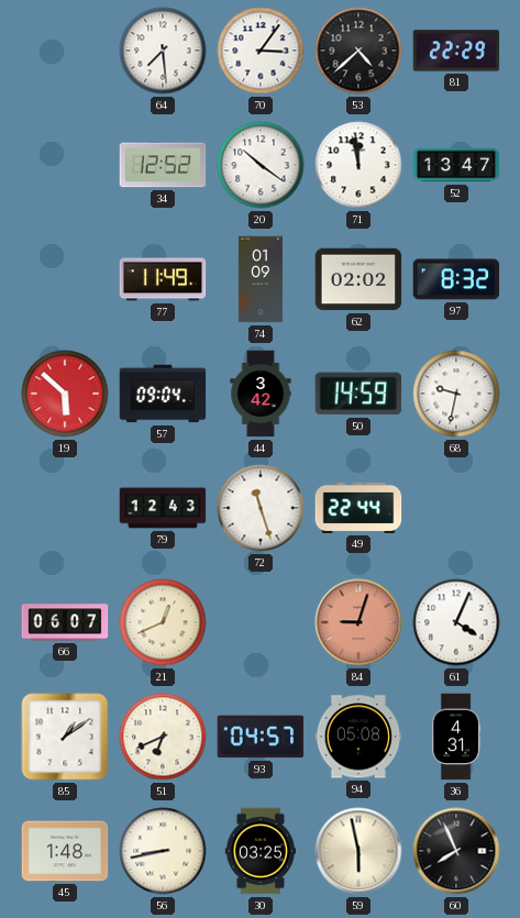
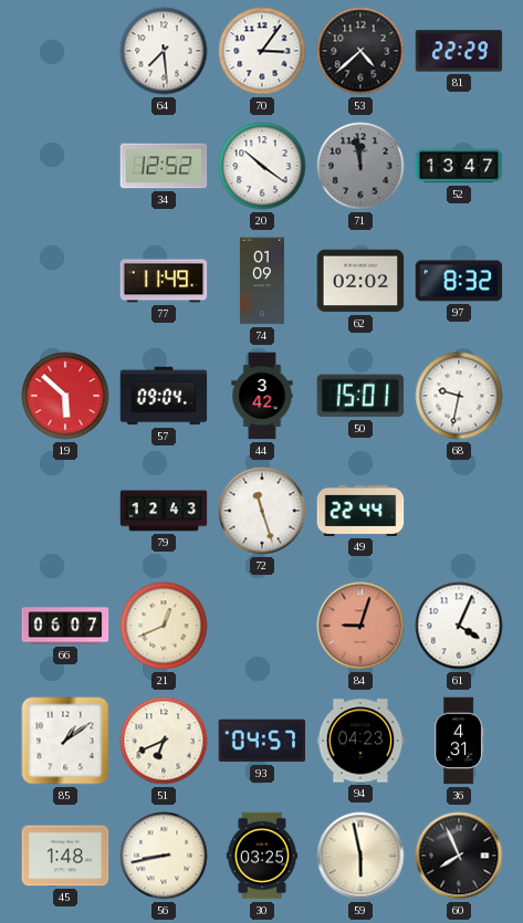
71 dial: white -> grey (360, 166)
50: 14:59 -> 15:01 (360, 396)
94: 05:08 -> 04:23 (360, 741)
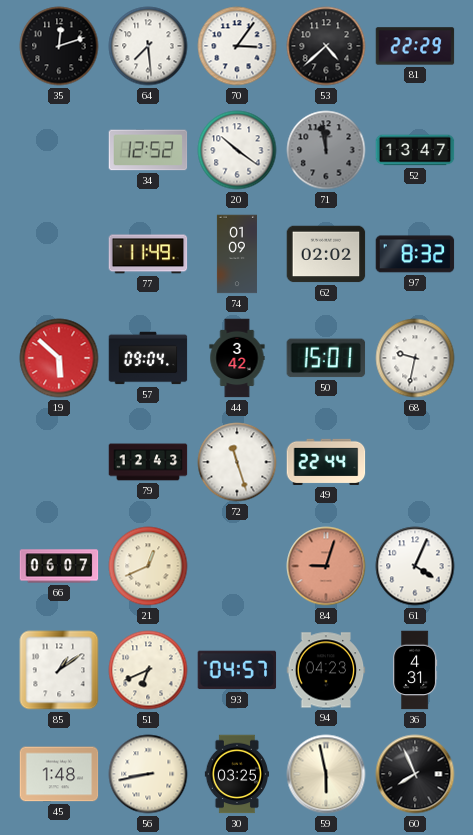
35: none -> 12:12 (59, 46)
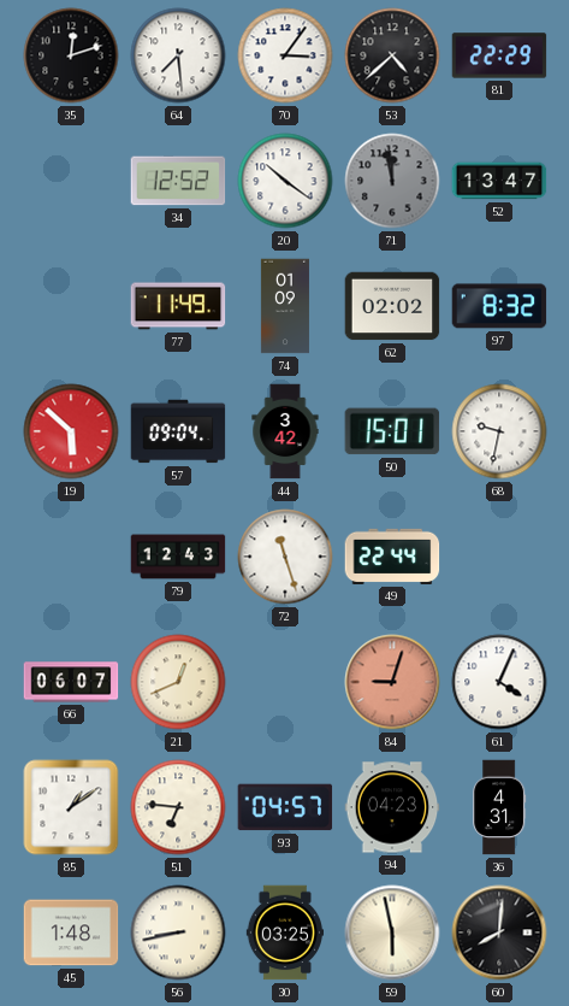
51: 6:41 -> 6:46 (178, 807)
60: 7:56 -> 8:01 (499, 933)
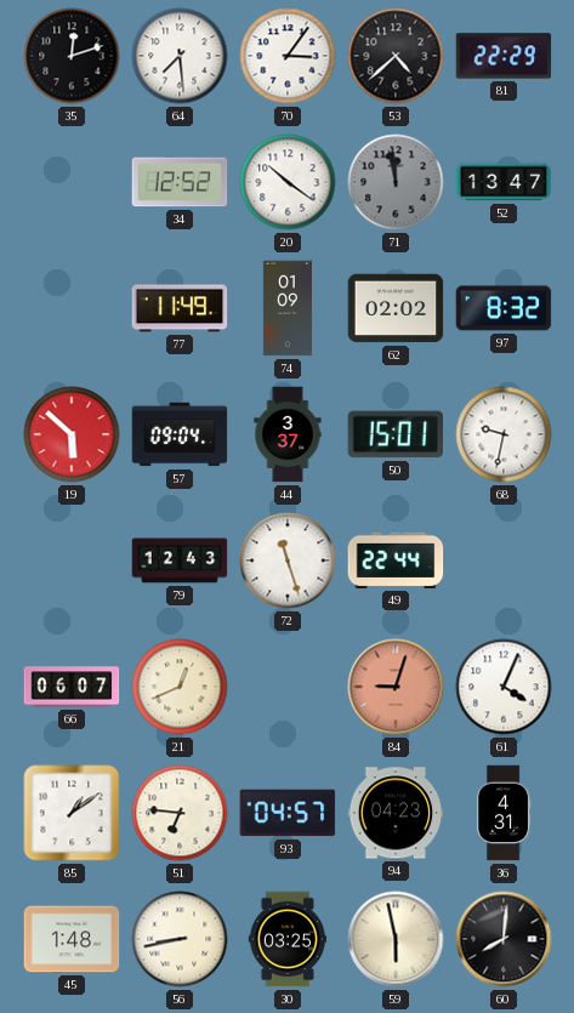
44: 3:42 -> 3:37 (288, 434)
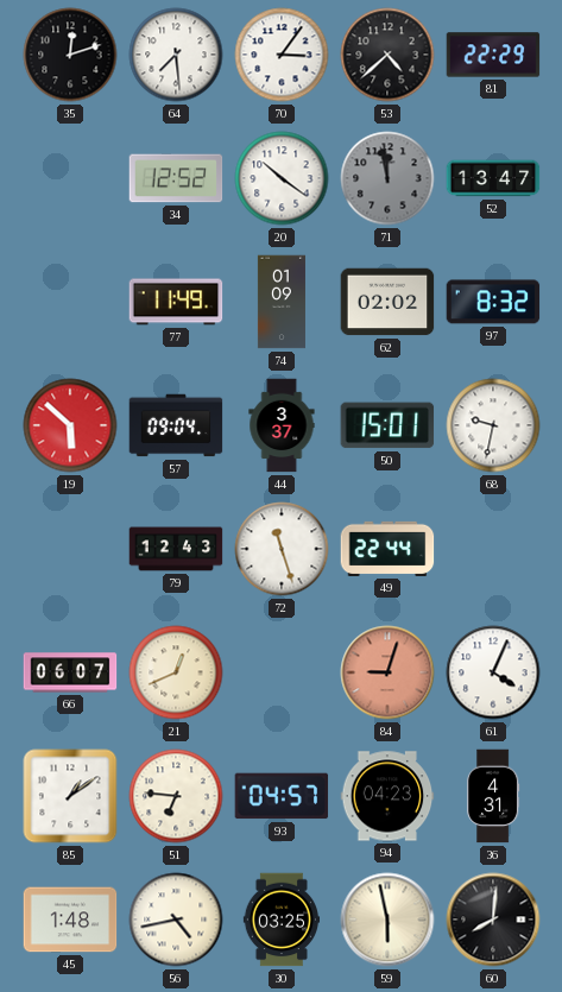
56: 8:43 -> 4:43 (176, 920)
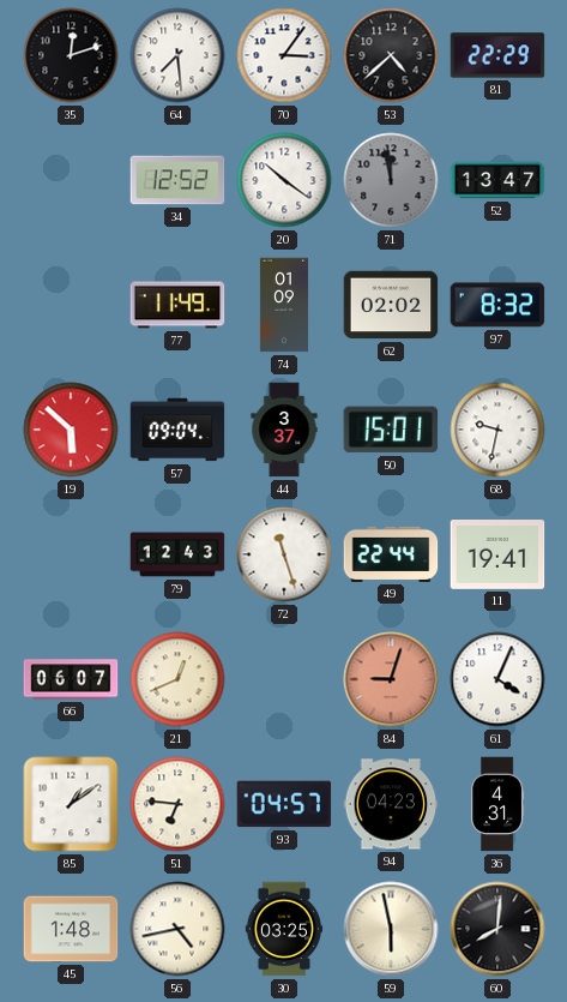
11: none -> 19:41 (497, 556)
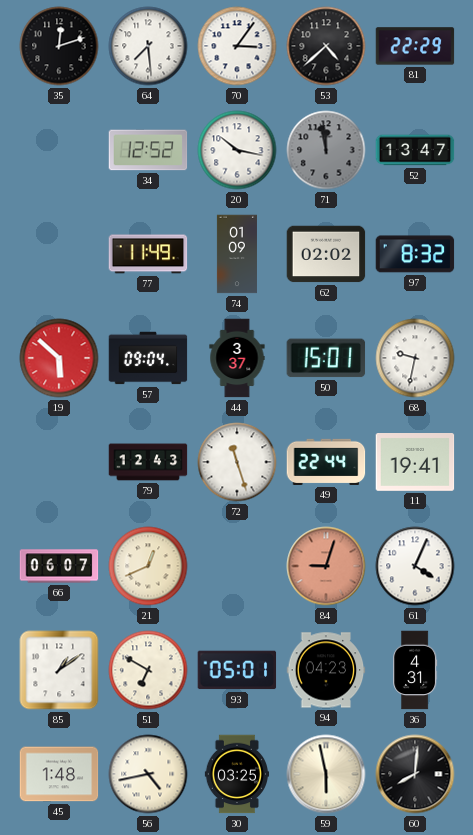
20: 10:21 -> 10:17 (237, 150)
51: 6:46 -> 6:50 (148, 670)
93: 04:57 -> 05:01 (237, 670)
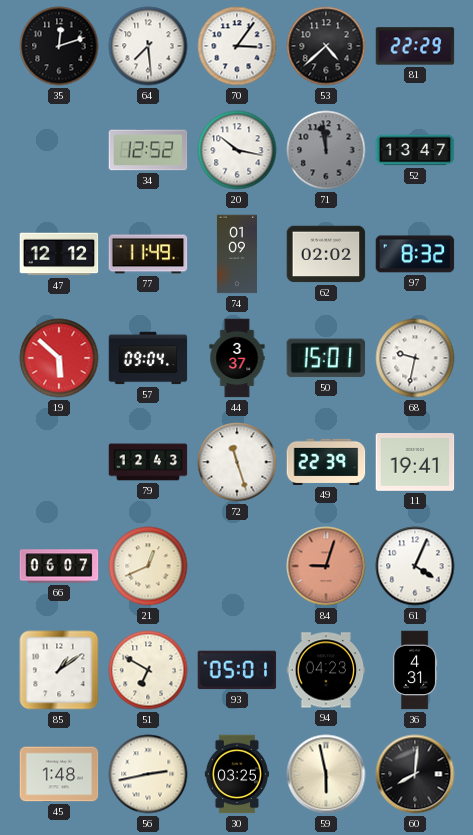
47: none -> 12:12 (59, 254)
49: 22:44 -> 22:39 (326, 462)
56: 4:43 -> 2:43 (148, 774)
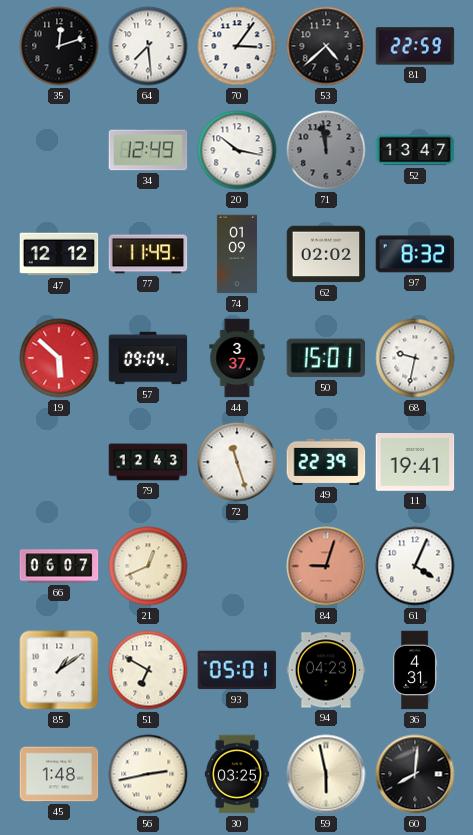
81: 22:29 -> 22:59 (415, 46)
34: 12:52 -> 12:49 (148, 150)
